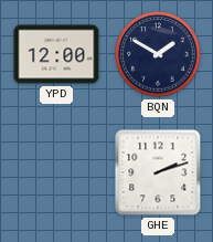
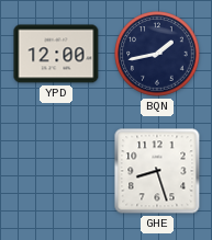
BQN: 1:50 -> 1:43 (157, 54)
GHE: 2:12 -> 8:27 (157, 171)
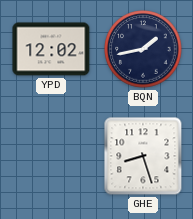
YPD: 12:00 -> 12:02 (51, 49)
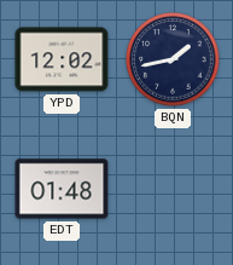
EDT: none -> 01:48 (62, 189)
GHE: 8:27 -> none (143, 156)
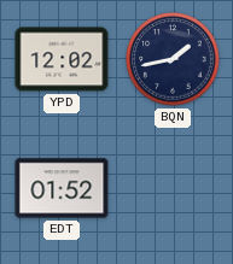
EDT: 01:48 -> 01:52 (62, 188)
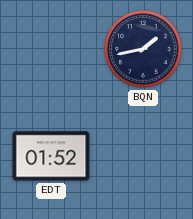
YPD: 12:02 -> none (62, 59)
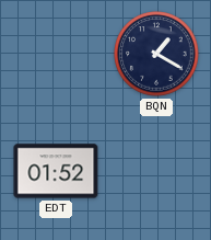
BQN: 1:43 -> 1:20 (156, 54)
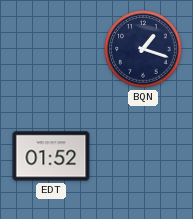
BQN: 1:20 -> 1:18 (143, 49)
